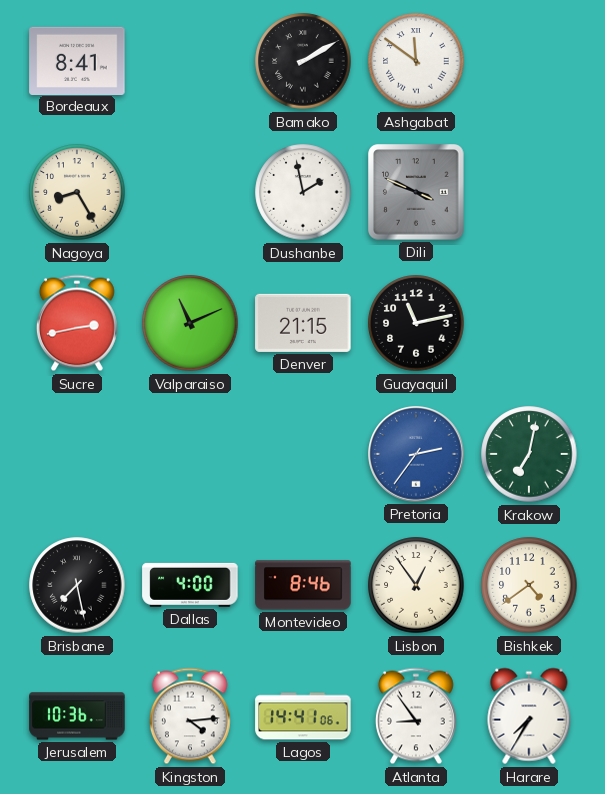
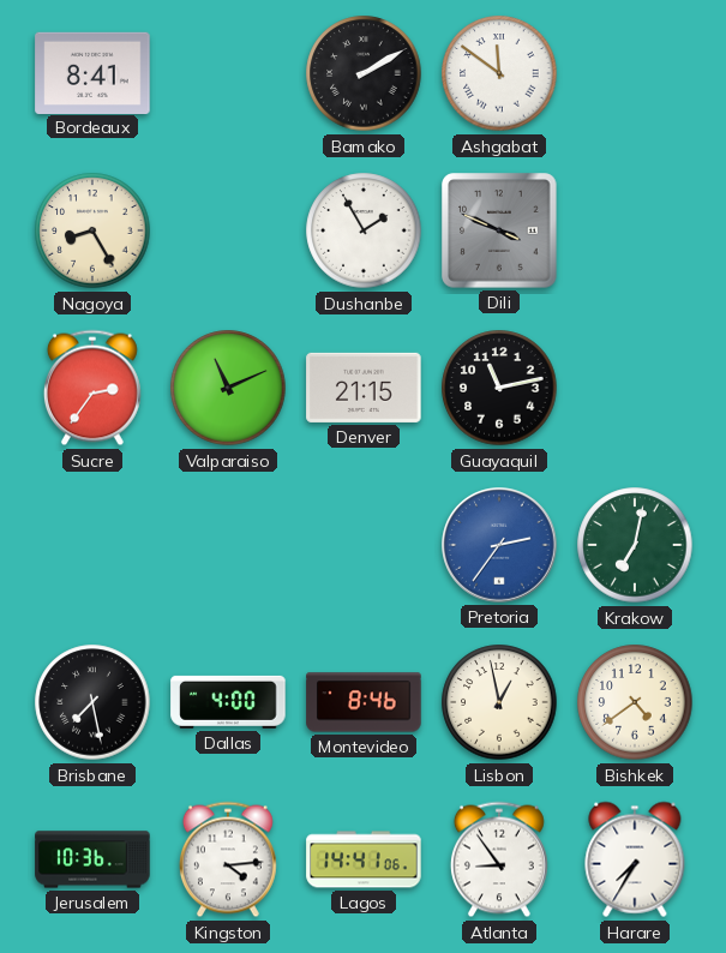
Dushanbe: 1:58 -> 1:55 (364, 230)
Sucre: 2:43 -> 2:36 (92, 388)
Lisbon: 12:54 -> 12:58 (499, 702)
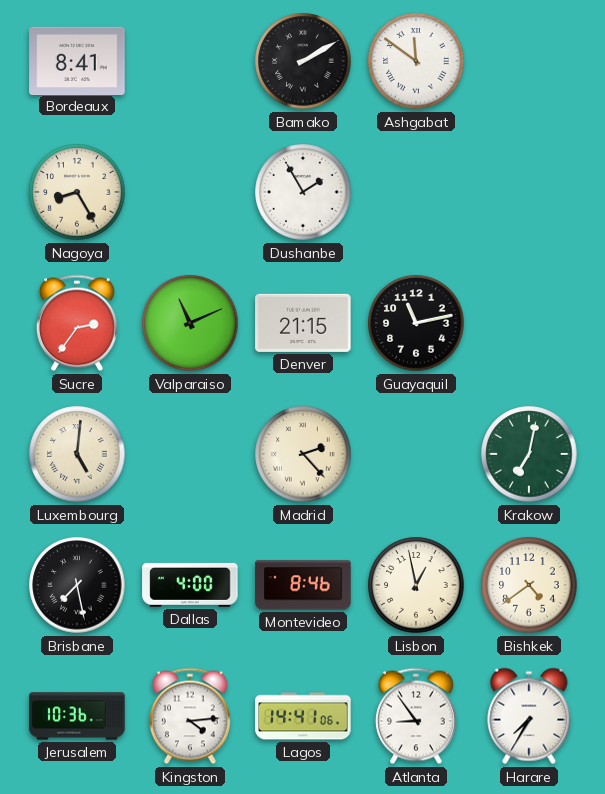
Dili: 3:49 -> none (499, 230)
Luxembourg: none -> 5:01 (77, 454)
Madrid: none -> 2:23 (303, 454)
Pretoria: 2:36 -> none (499, 545)
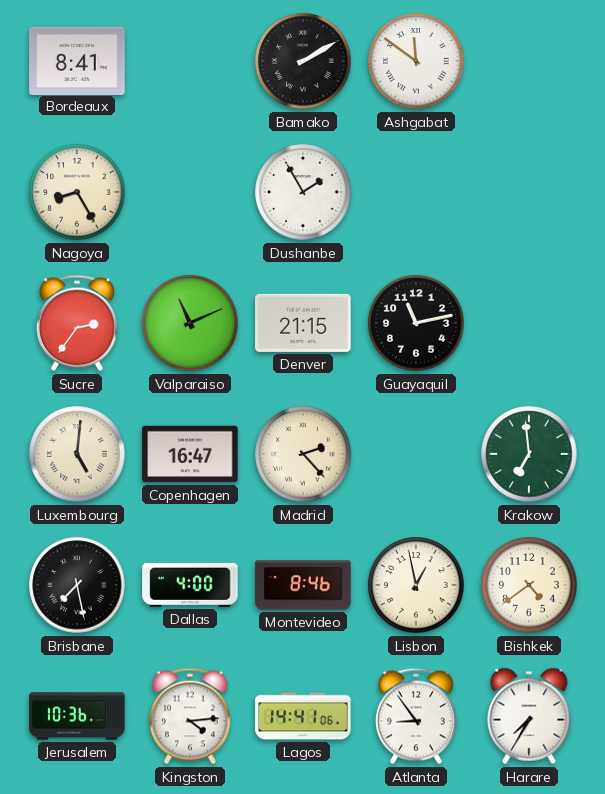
Copenhagen: none -> 16:47 (190, 454)
Krakow: 7:02 -> 6:59 (529, 454)
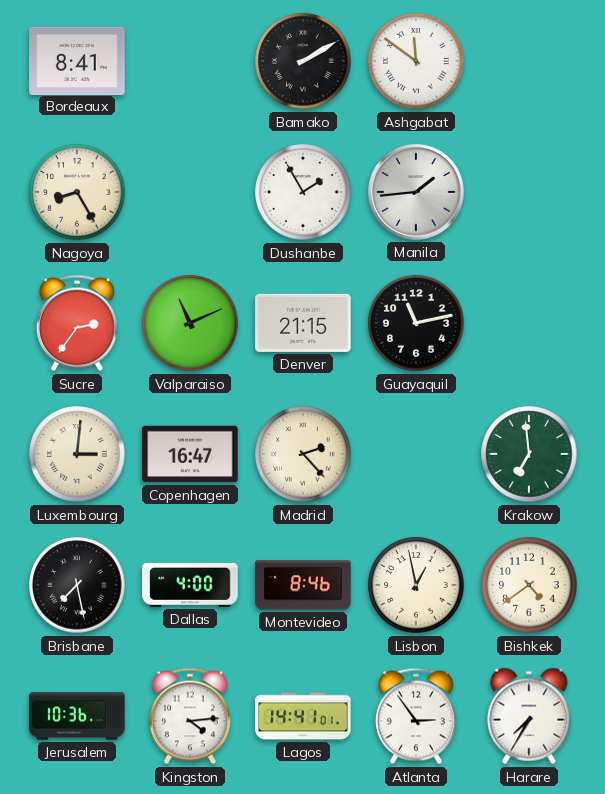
Manila: none -> 1:44 (416, 192)
Luxembourg: 5:01 -> 3:01 (77, 454)
Lagos: 14:41:06 -> 14:41:01 (303, 716)
Atlanta: 8:54 -> 2:54 (416, 716)
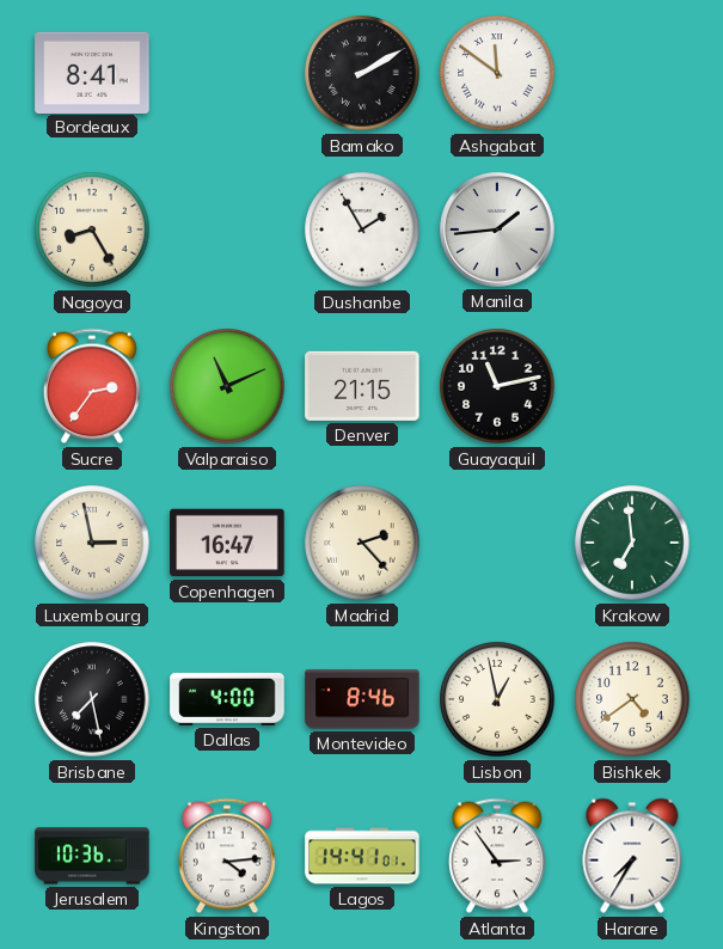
Luxembourg: 3:01 -> 2:58 (92, 543)
